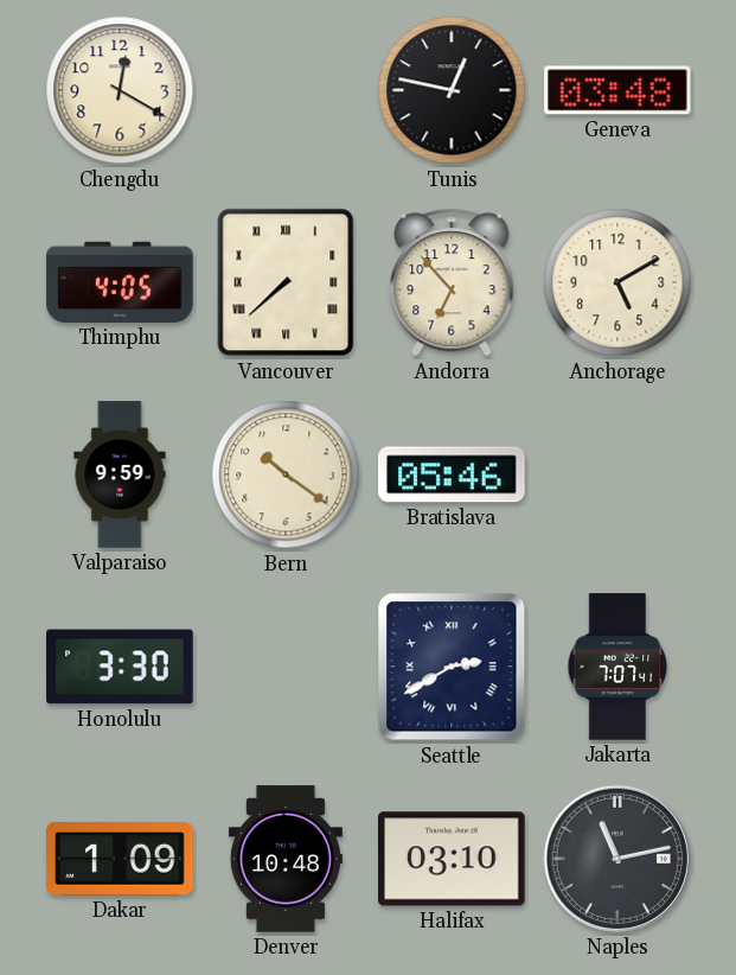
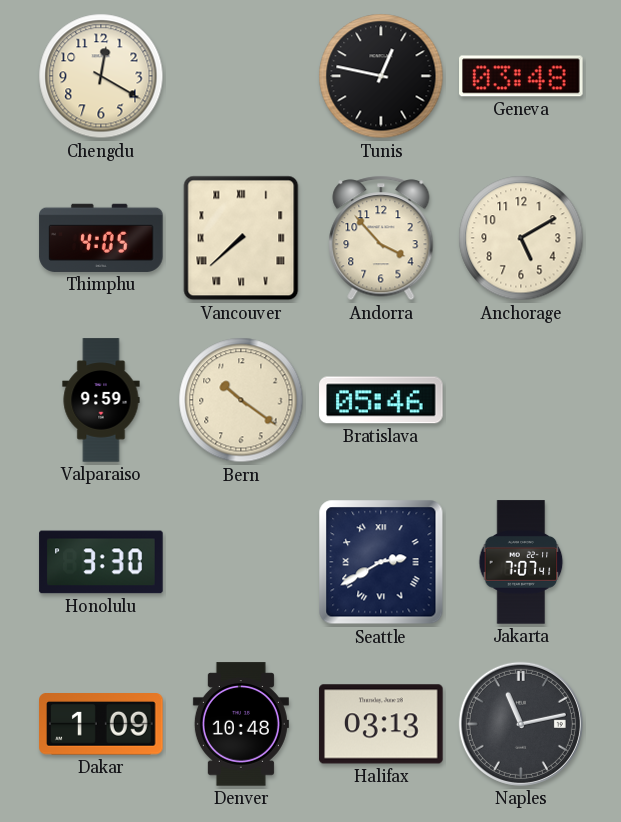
Andorra: 6:53 -> 3:53 (381, 238)
Halifax: 03:10 -> 03:13 (381, 724)
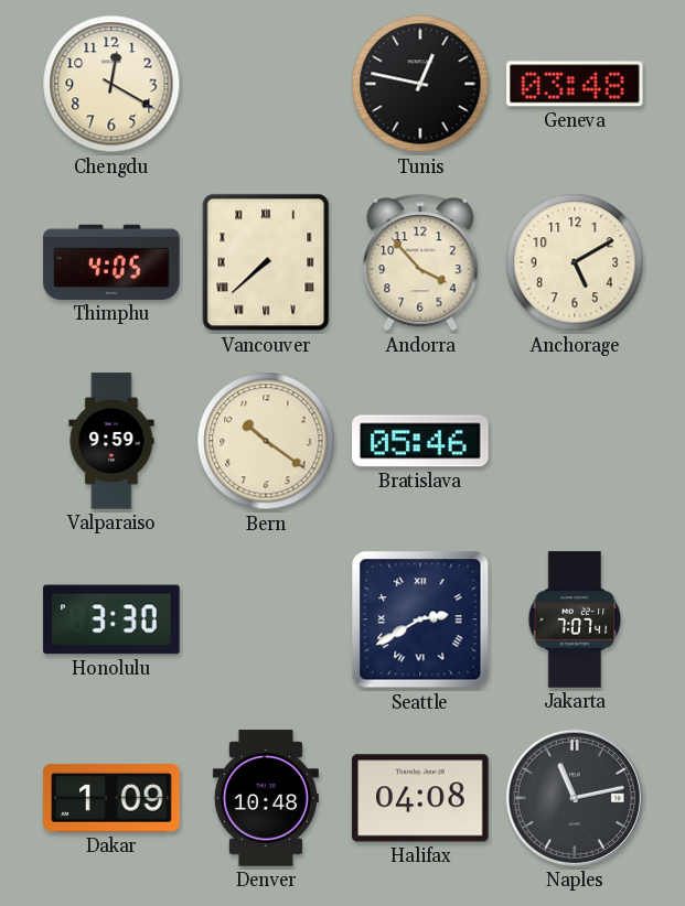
Halifax: 03:13 -> 04:08 (420, 798)
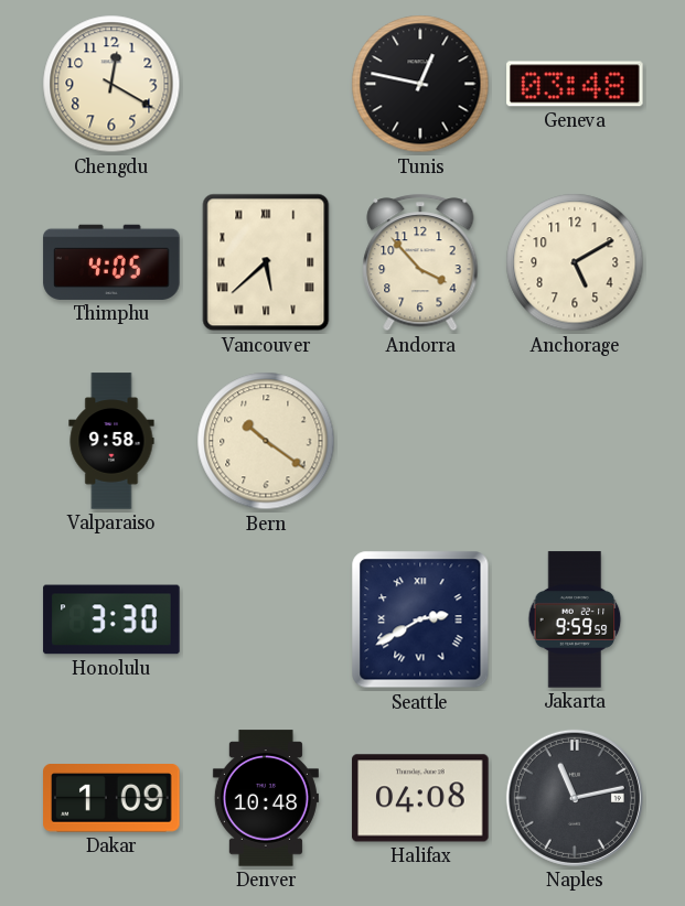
Vancouver: 7:38 -> 5:38 (266, 262)
Valparaiso: 9:59 -> 9:58 (111, 441)
Bratislava: 05:46 -> none (420, 441)
Jakarta: 7:07 -> 9:59 (575, 619)
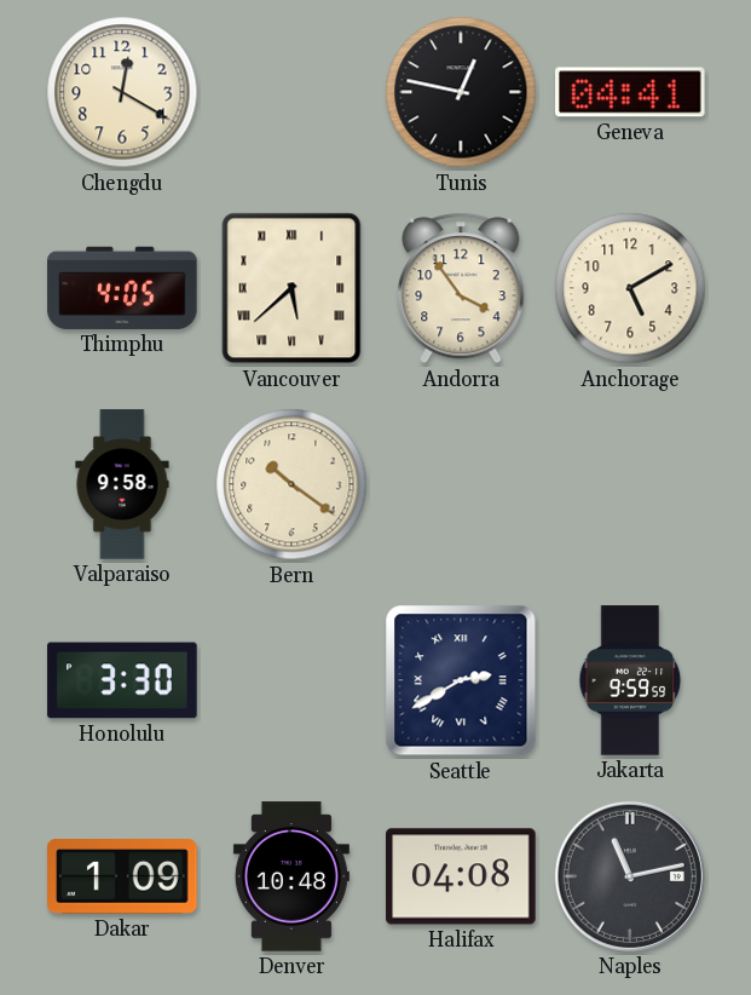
Geneva: 03:48 -> 04:41 (630, 92)
Andorra: 3:53 -> 3:54 (461, 288)
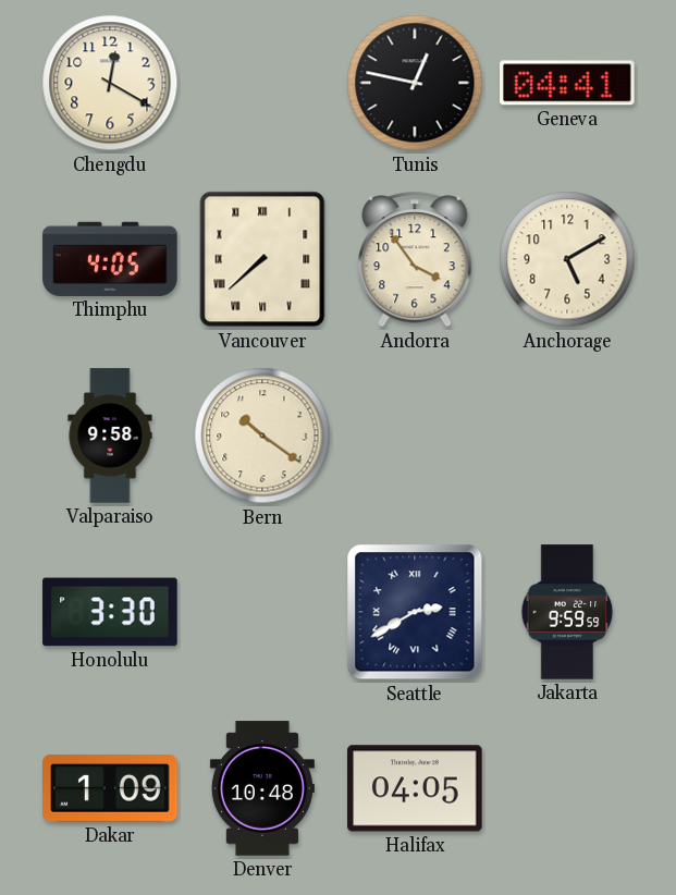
Vancouver: 5:38 -> 7:38 (262, 259)
Halifax: 04:08 -> 04:05 (415, 788)
Naples: 11:13 -> none (630, 876)
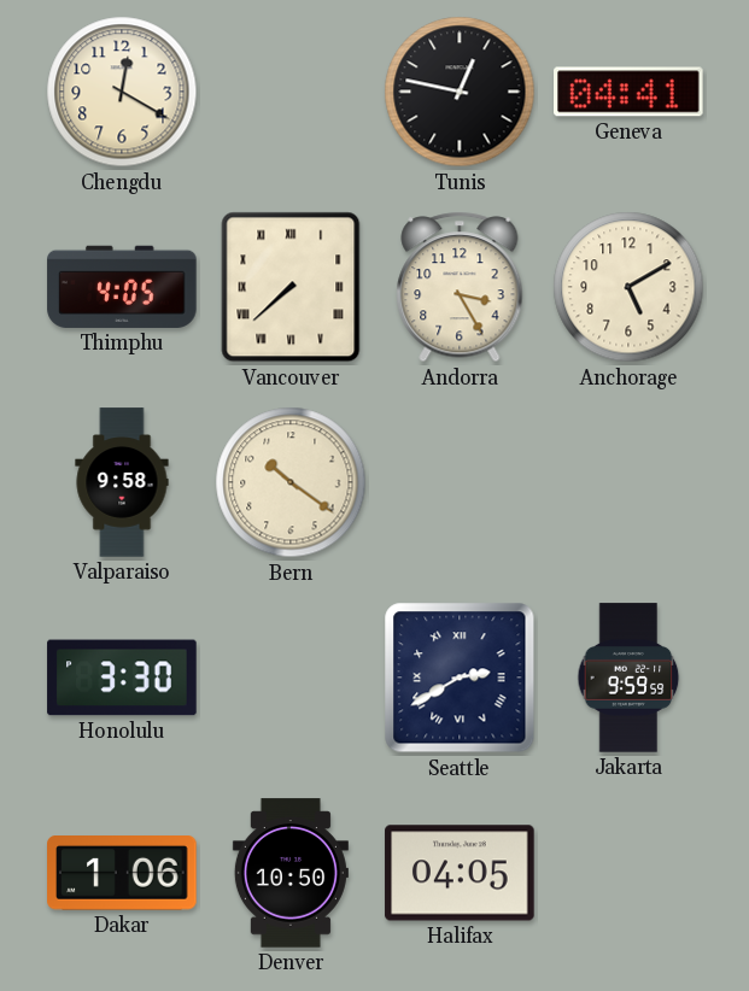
Andorra: 3:54 -> 3:25 (460, 287)
Dakar: 1:09 -> 1:06 (122, 873)
Denver: 10:48 -> 10:50 (291, 873)
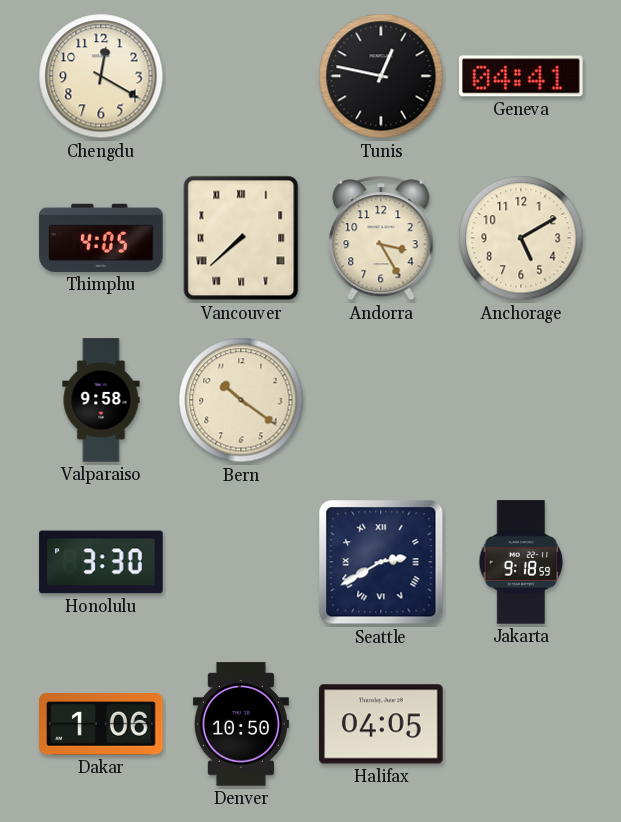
Jakarta: 9:59 -> 9:18 (521, 562)
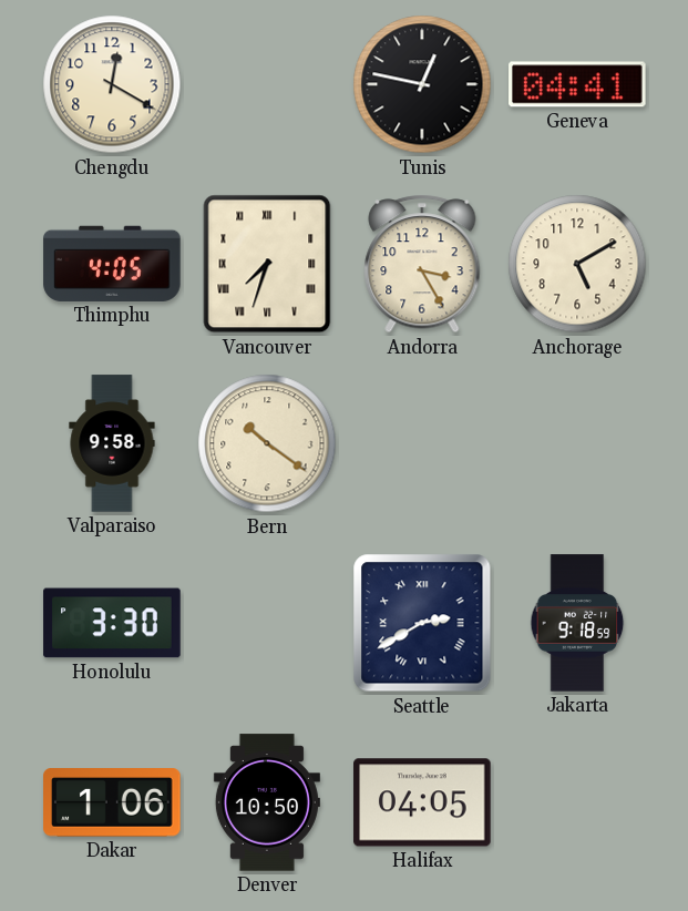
Vancouver: 7:38 -> 7:33 (267, 264)
